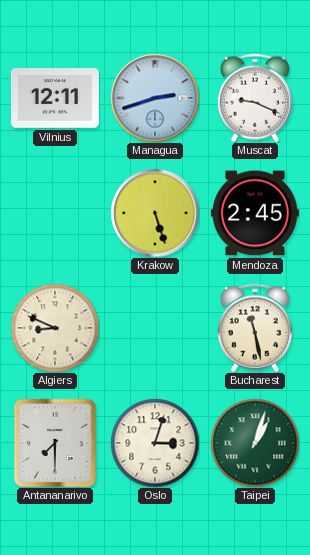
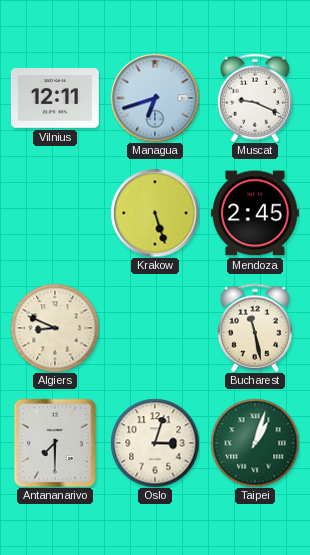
Managua: 2:42 -> 6:42 (155, 98)
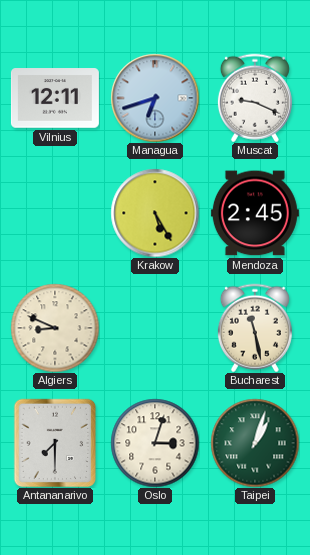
Krakow: 5:27 -> 5:25 (155, 213)
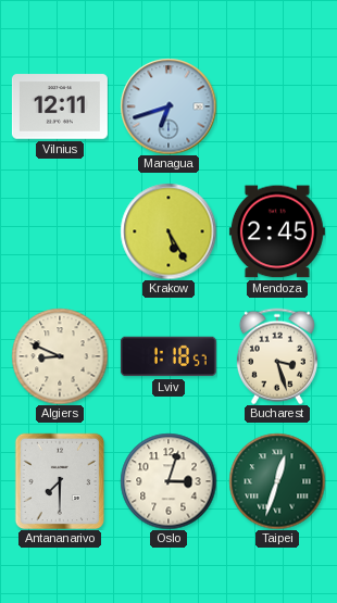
Muscat: 9:19 -> none (255, 98)
Lviv: none -> 1:18 (168, 356)
Bucharest: 11:28 -> 3:27 (277, 356)
Taipei: 1:03 -> 12:33 (277, 481)
